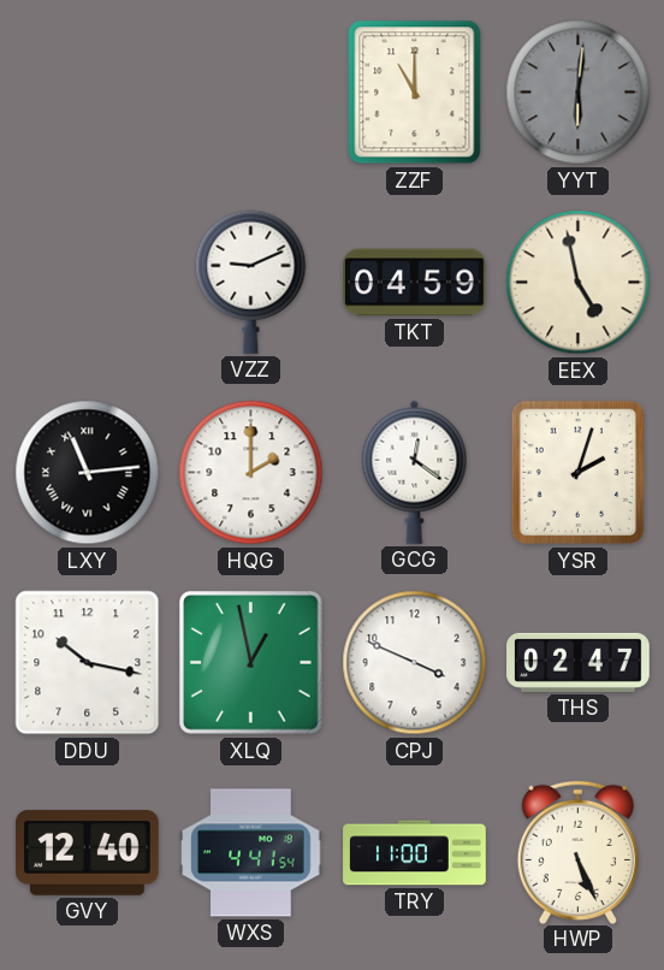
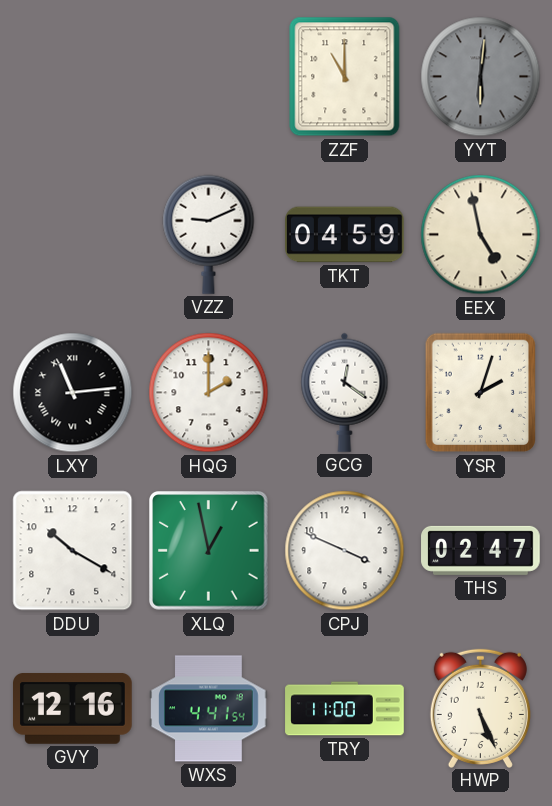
DDU: 10:17 -> 10:20 (73, 551)
GVY: 12:40 -> 12:16 (73, 709)
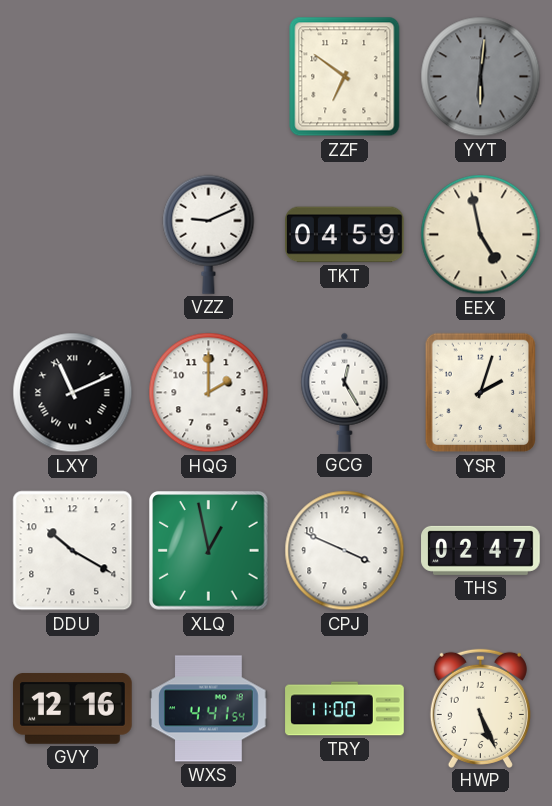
ZZF: 11:00 -> 6:51 (345, 77)
LXY: 11:14 -> 11:11 (73, 393)
GCG: 12:21 -> 12:25 (345, 392)
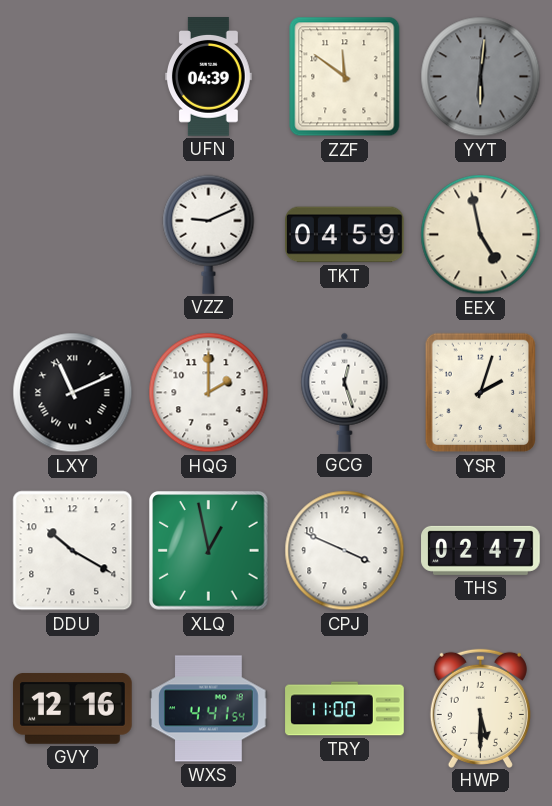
UFN: none -> 04:39 (209, 77)
ZZF: 6:51 -> 11:51 (345, 77)
GCG: 12:25 -> 12:27 (345, 392)
HWP: 5:26 -> 5:30 (480, 708)
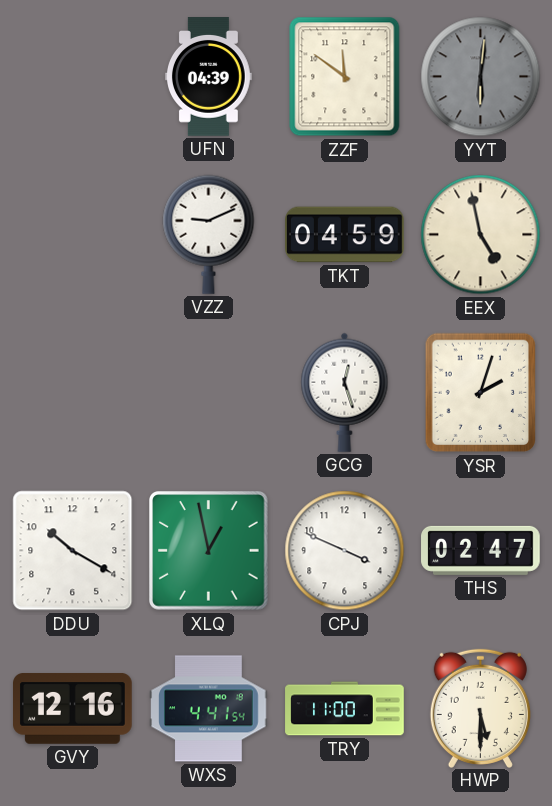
LXY: 11:11 -> none (73, 393)
HQG: 2:00 -> none (209, 393)
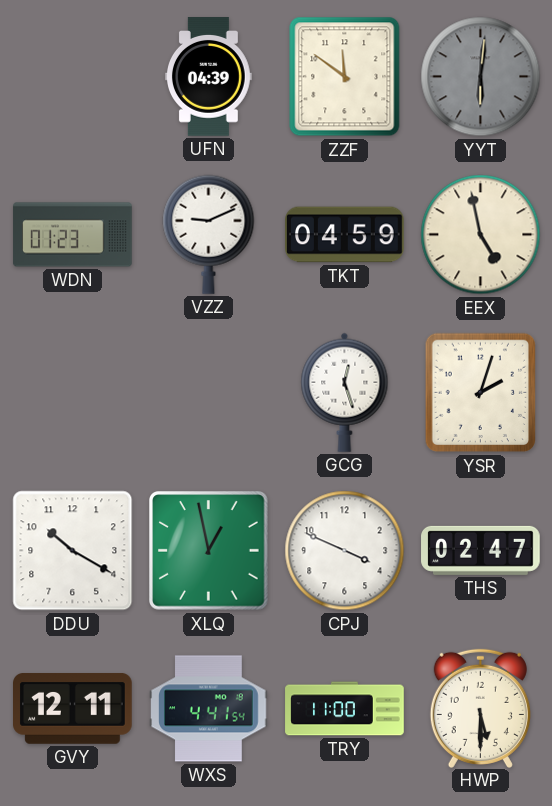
WDN: none -> 01:23 (73, 235)
GVY: 12:16 -> 12:11 (73, 709)
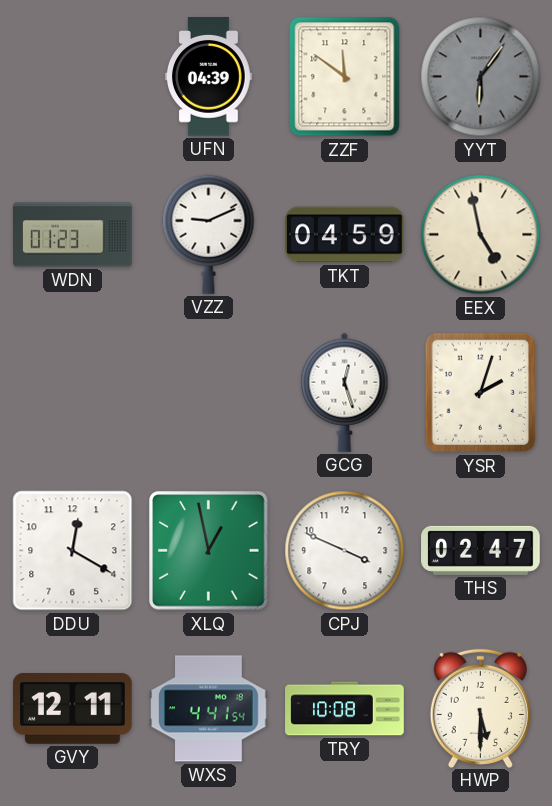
YYT: 6:01 -> 6:06 (481, 77)
DDU: 10:20 -> 12:20 (73, 551)
TRY: 11:00 -> 10:08 (345, 709)
